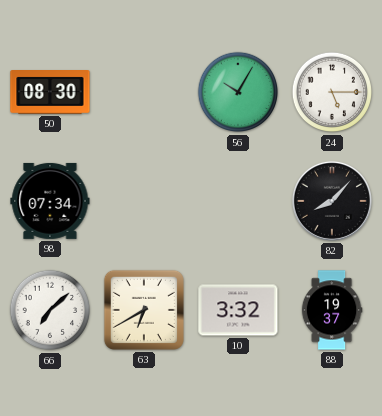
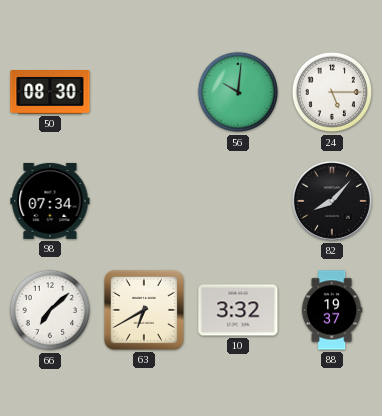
56: 10:05 -> 10:01 (238, 92)
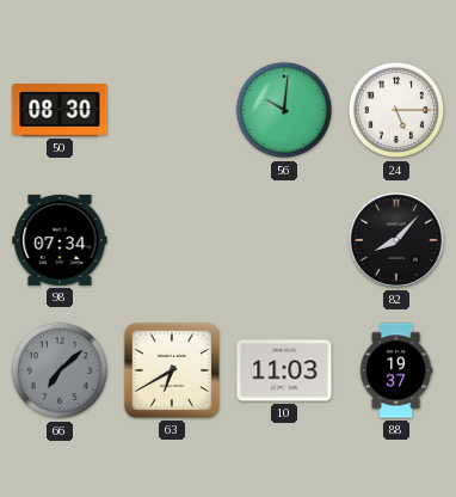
66 dial: white -> grey (60, 370)
10: 3:32 -> 11:03 (284, 370)
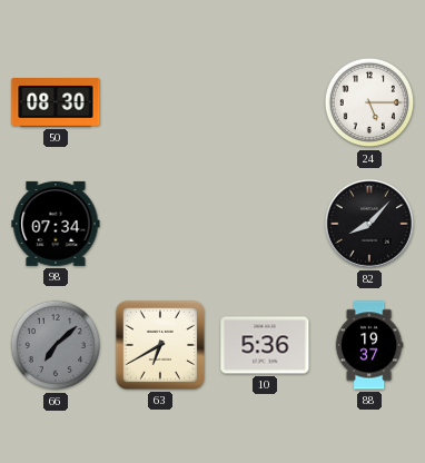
56: 10:01 -> none (284, 110)
10: 11:03 -> 5:36 (265, 345)
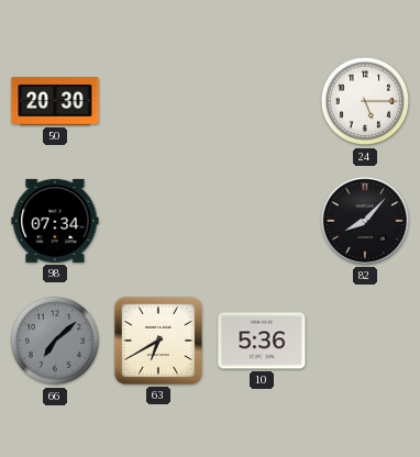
50: 08:30 -> 20:30 (55, 102)
88: 19:37 -> none (369, 345)
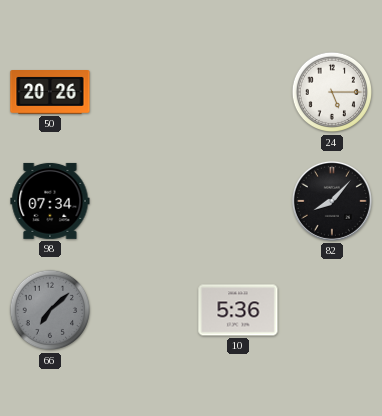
50: 20:30 -> 20:26 (50, 93)
63: 6:40 -> none (158, 341)
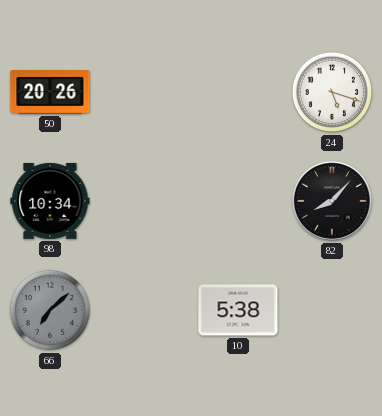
24: 5:15 -> 5:18 (332, 92)
98: 07:34 -> 10:34 (50, 201)
10: 5:36 -> 5:38 (238, 310)
